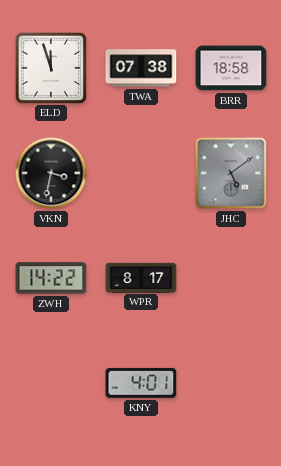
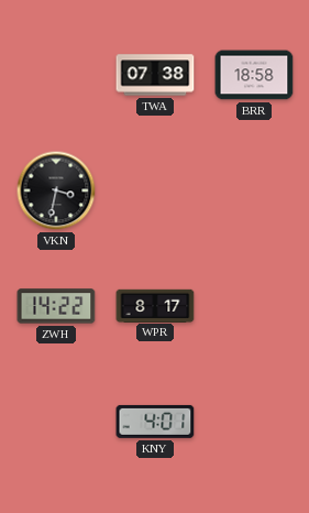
ELD: 11:57 -> none (50, 67)
JHC: 5:09 -> none (231, 173)
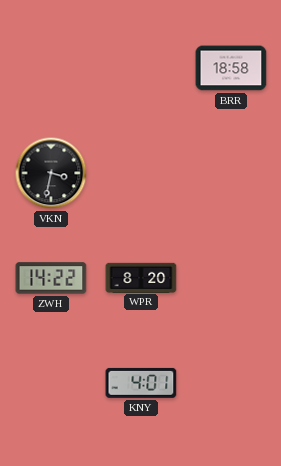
TWA: 07:38 -> none (155, 75)
WPR: 8:17 -> 8:20 (141, 277)
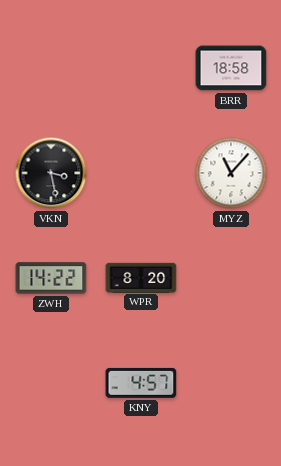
VKN: 3:32 -> 3:28 (51, 173)
MYZ: none -> 11:07 (231, 173)
KNY: 4:01 -> 4:57 (141, 383)
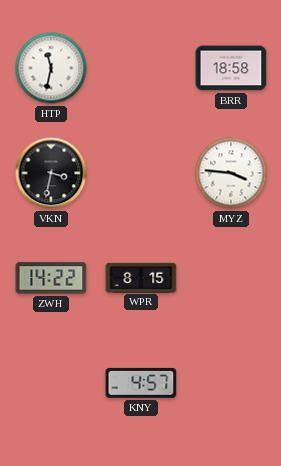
HTP: none -> 11:32 (51, 68)
VKN: 3:28 -> 3:32 (51, 173)
MYZ: 11:07 -> 3:46 (231, 173)
WPR: 8:20 -> 8:15 (141, 277)
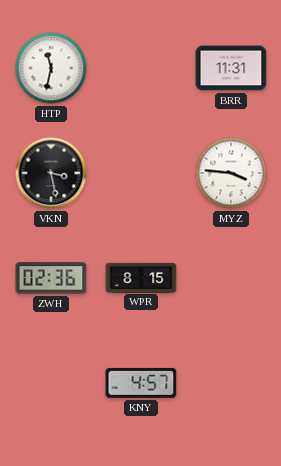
BRR: 18:58 -> 11:31 (231, 68)
VKN: 3:32 -> 3:28 (51, 173)
ZWH: 14:22 -> 02:36 (51, 278)
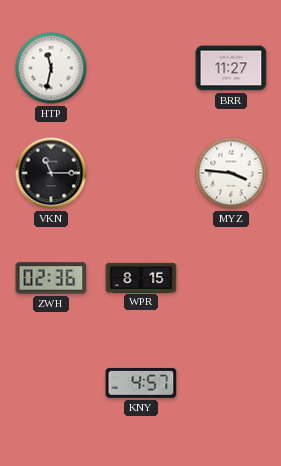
BRR: 11:31 -> 11:27 (231, 68)
VKN: 3:28 -> 11:15 (51, 173)
